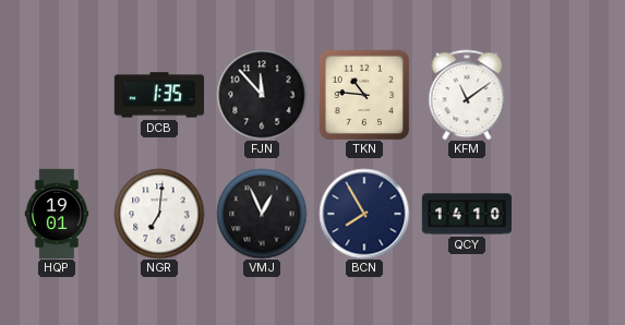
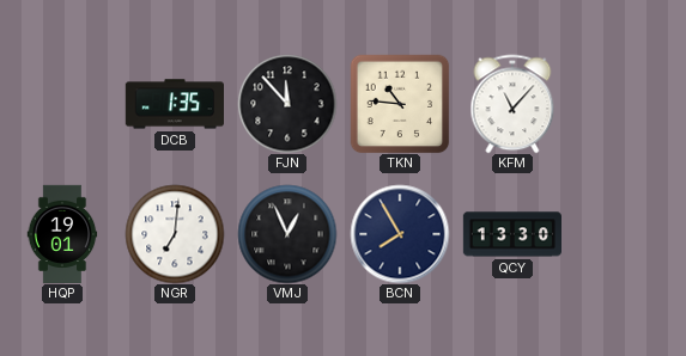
KFM: 11:09 -> 11:07 (512, 104)
QCY: 14:10 -> 13:30 (511, 234)
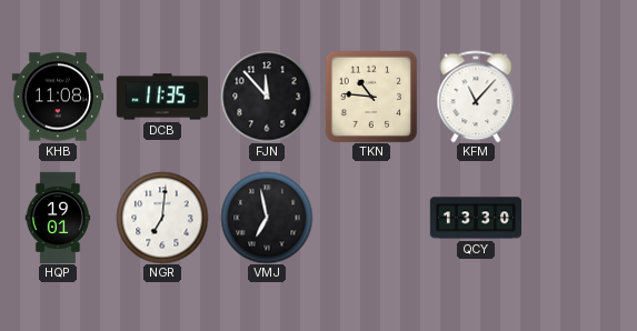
KHB: none -> 11:08 (57, 97)
DCB: 1:35 -> 11:35 (161, 97)
VMJ: 12:56 -> 6:58 (267, 218)
BCN: 7:55 -> none (400, 234)
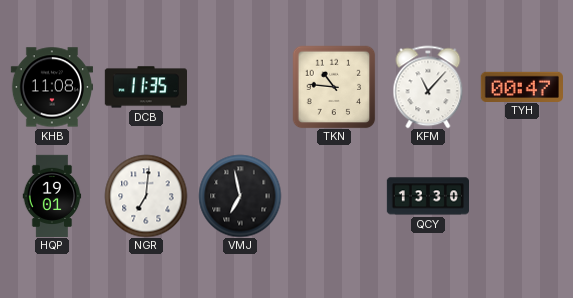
FJN: 11:53 -> none (267, 97)
TYH: none -> 00:47 (521, 86)
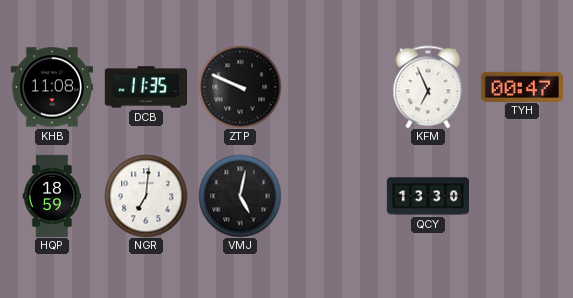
ZTP: none -> 9:49 (240, 87)
TKN: 10:46 -> none (334, 87)
KFM: 11:07 -> 6:56 (428, 87)
HQP: 19:01 -> 18:59 (52, 195)
VMJ: 6:58 -> 5:02 (240, 196)
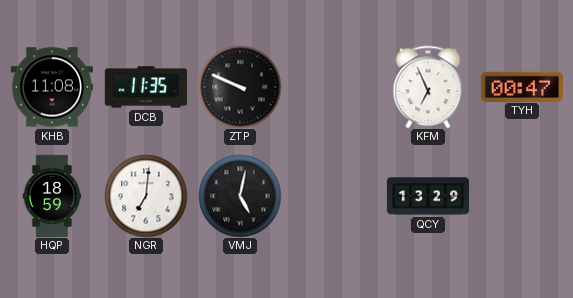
QCY: 13:30 -> 13:29 (427, 196)
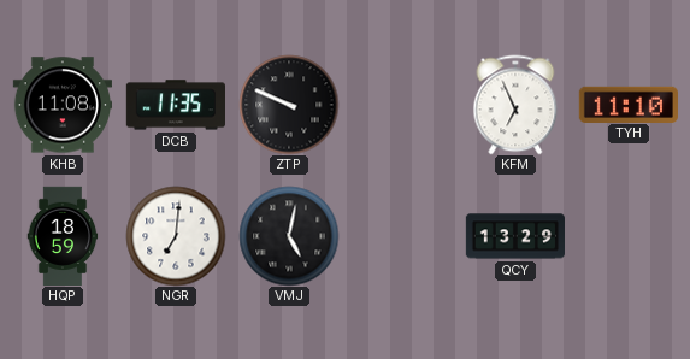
TYH: 00:47 -> 11:10 (627, 104)
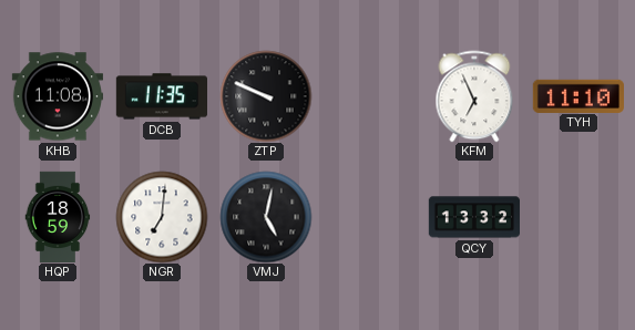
QCY: 13:29 -> 13:32 (473, 217)
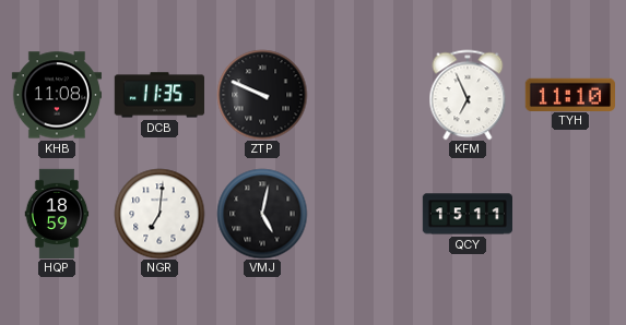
QCY: 13:32 -> 15:11 (466, 214)
